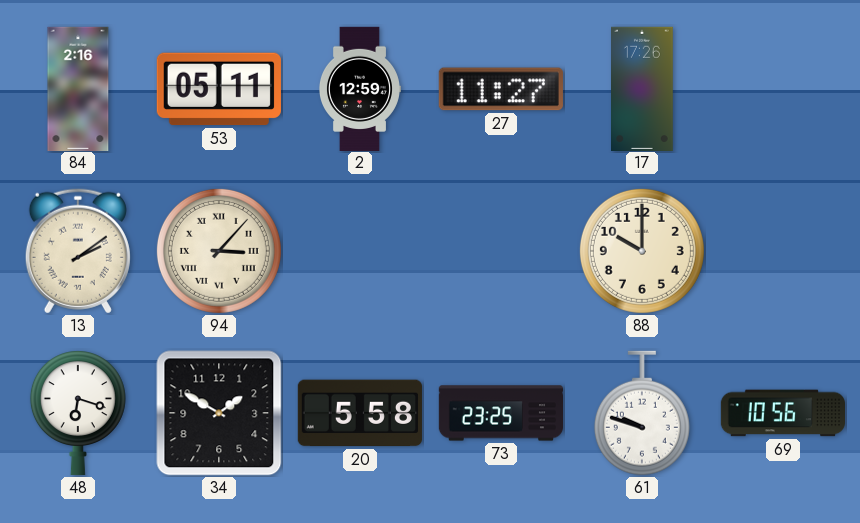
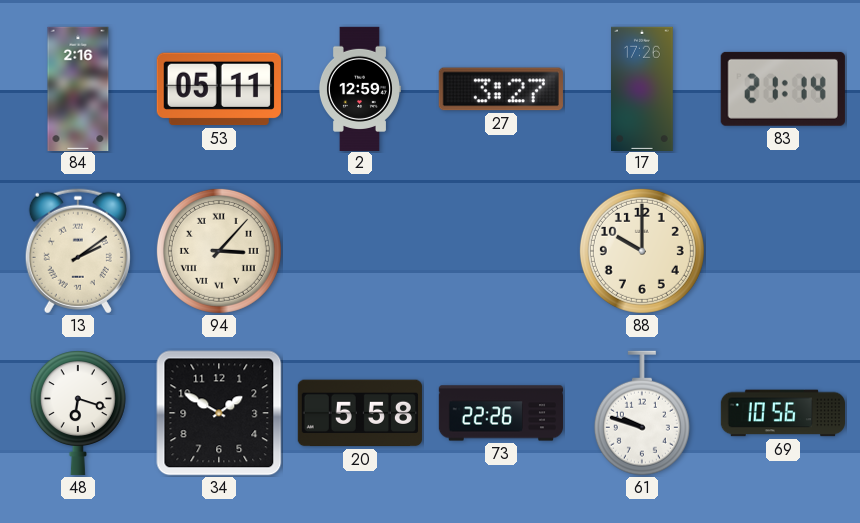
27: 11:27 -> 3:27 (501, 89)
83: none -> 21:14 (783, 89)
73: 23:25 -> 22:26 (501, 413)
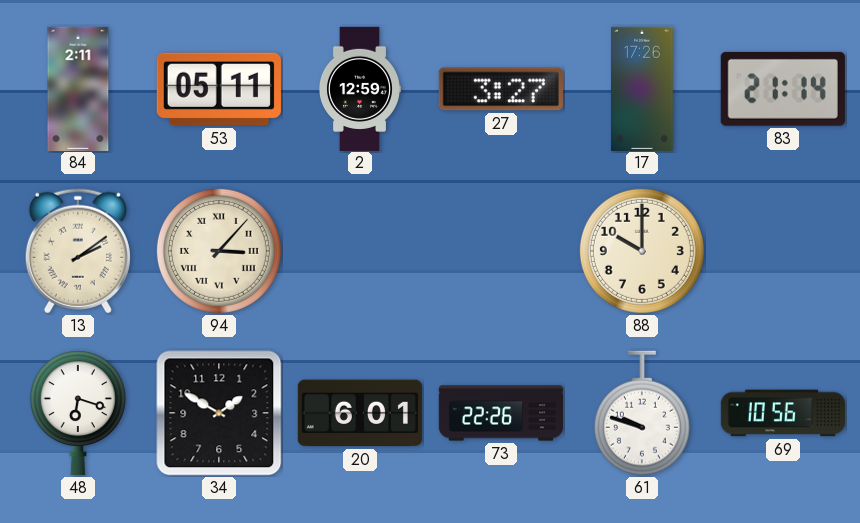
84: 2:16 -> 2:11 (78, 88)
20: 5:58 -> 6:01 (360, 413)
